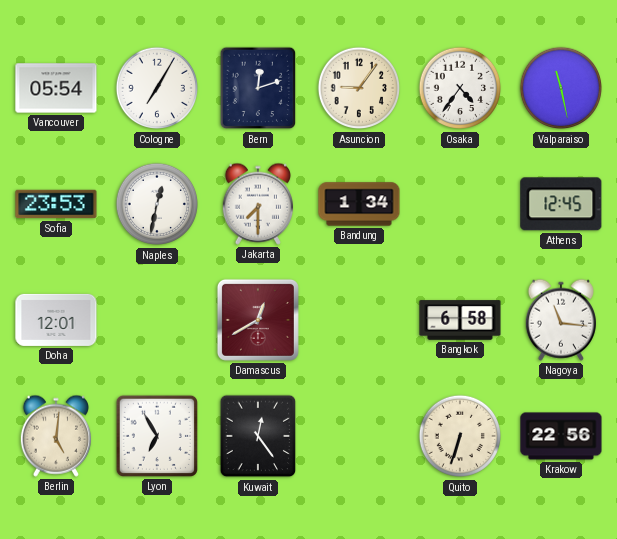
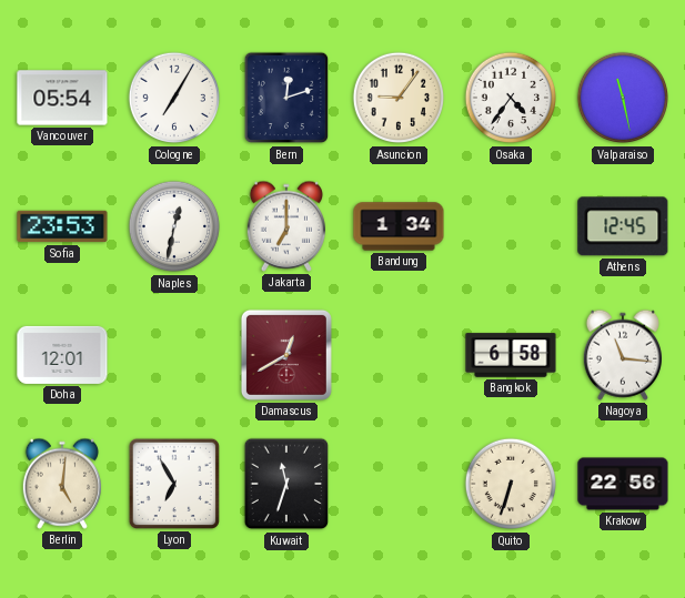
Jakarta: 7:30 -> 7:00 (285, 226)
Kuwait: 12:24 -> 11:33 (286, 484)
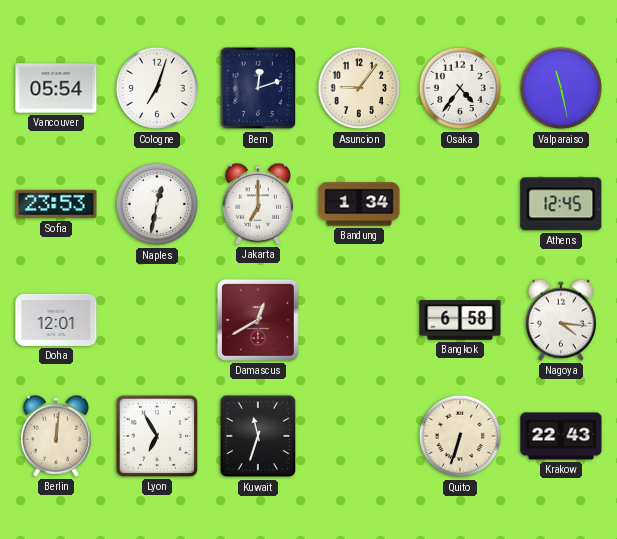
Cologne: 7:05 -> 7:03 (157, 88)
Nagoya: 11:16 -> 4:16 (560, 320)
Berlin: 5:01 -> 12:01 (55, 436)
Krakow: 22:56 -> 22:43 (561, 436)
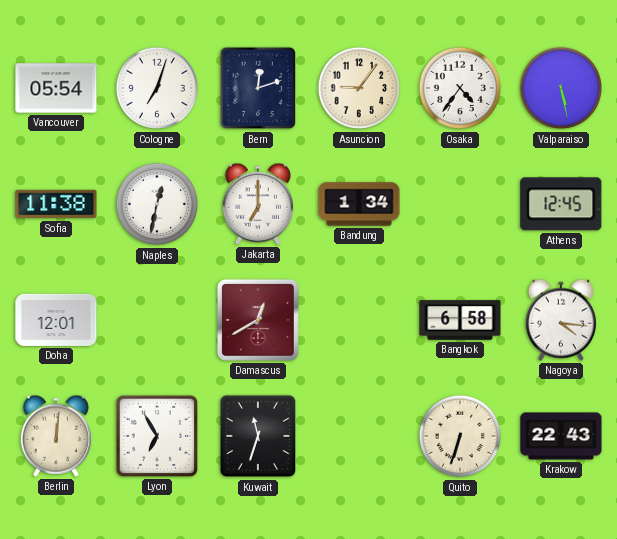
Valparaiso: 11:28 -> 5:28 (561, 88)
Sofia: 23:53 -> 11:38 (56, 204)
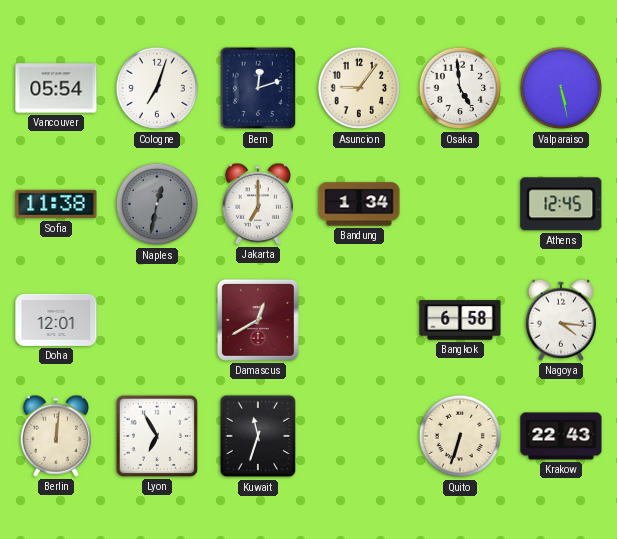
Osaka: 4:36 -> 4:59 (460, 88)
Naples dial: white -> grey (157, 204)
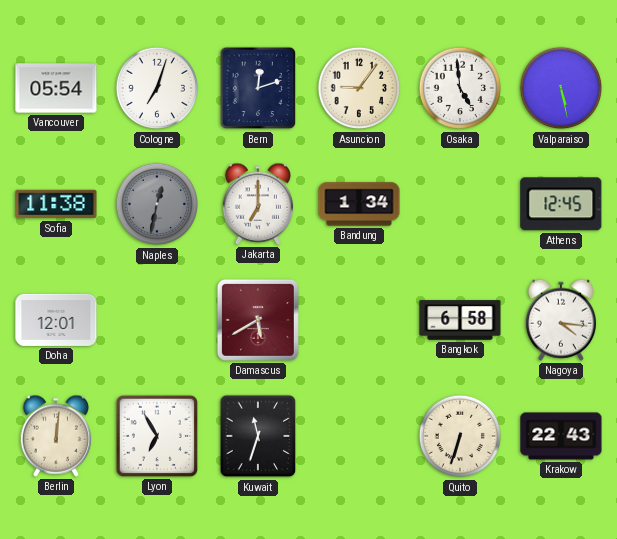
Damascus: 12:40 -> 5:40 (258, 320)
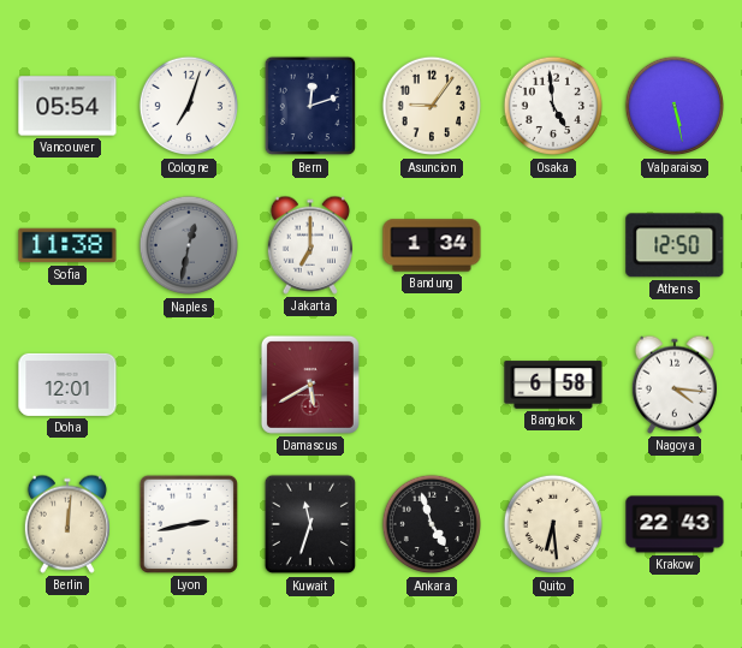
Athens: 12:45 -> 12:50 (675, 245)
Lyon: 6:55 -> 2:43 (189, 524)
Ankara: none -> 4:57 (432, 524)
Quito: 6:33 -> 6:29 (553, 524)
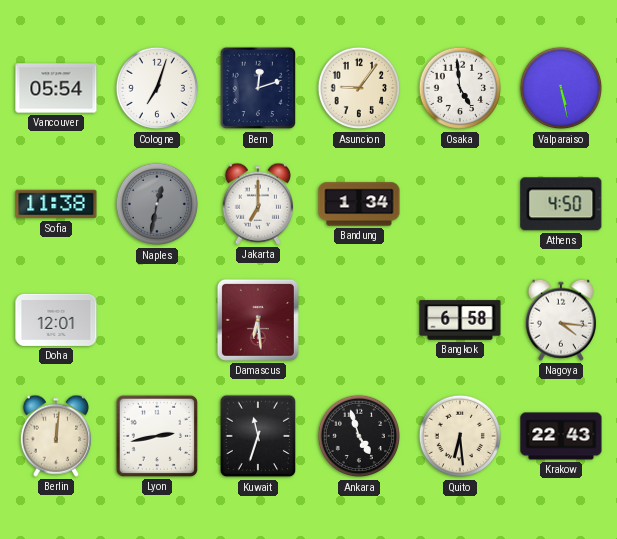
Athens: 12:50 -> 4:50 (561, 204)
Damascus: 5:40 -> 6:29 (258, 320)
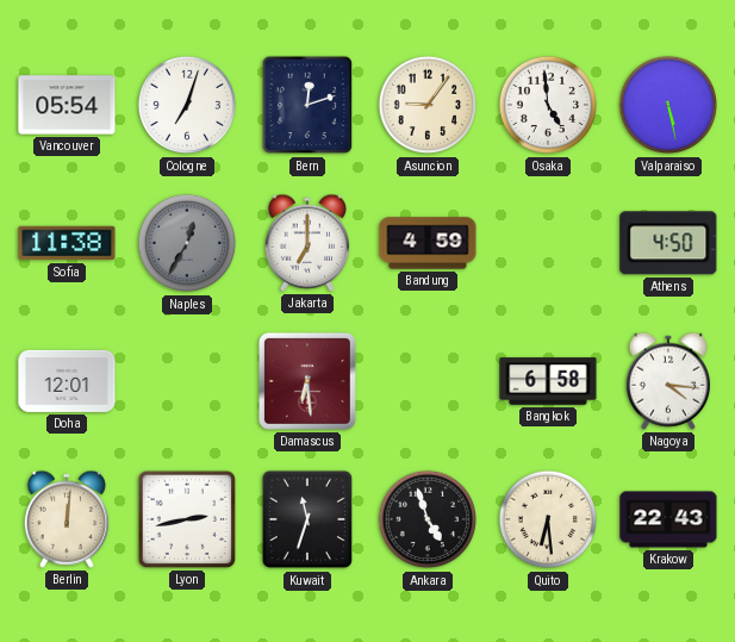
Naples: 12:32 -> 12:35 (187, 243)
Bandung: 1:34 -> 4:59 (428, 243)
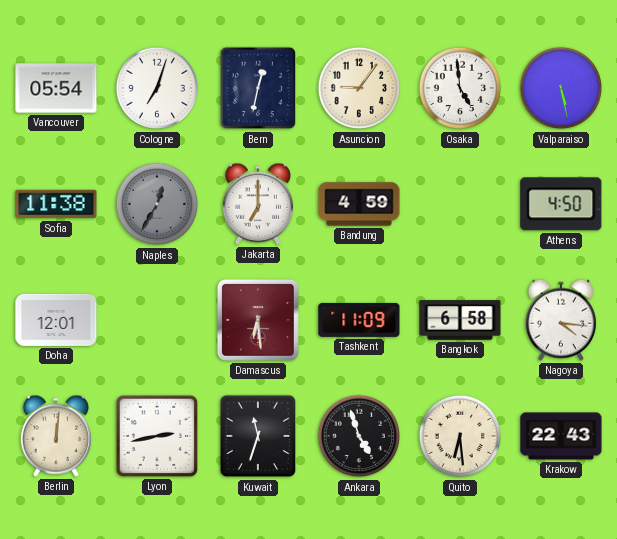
Bern: 12:12 -> 12:32 (258, 88)
Tashkent: none -> 11:09 (359, 320)
